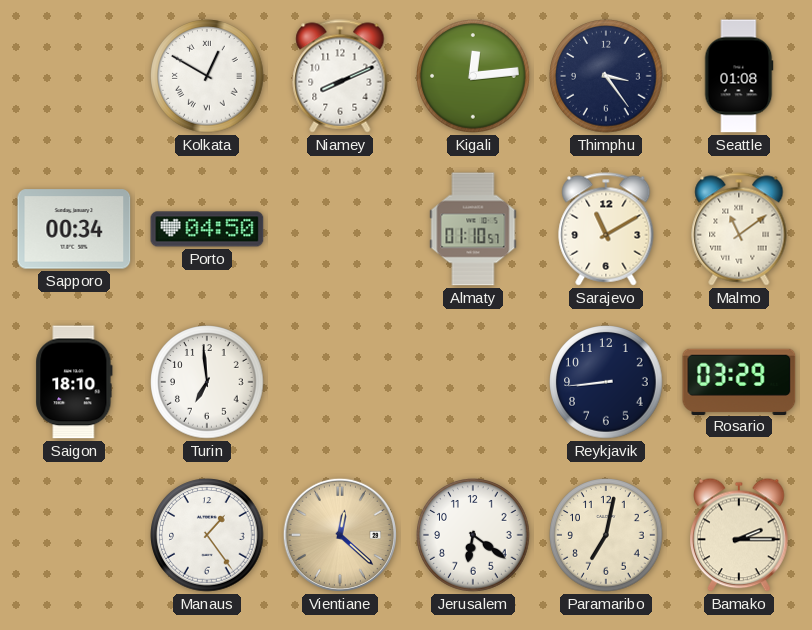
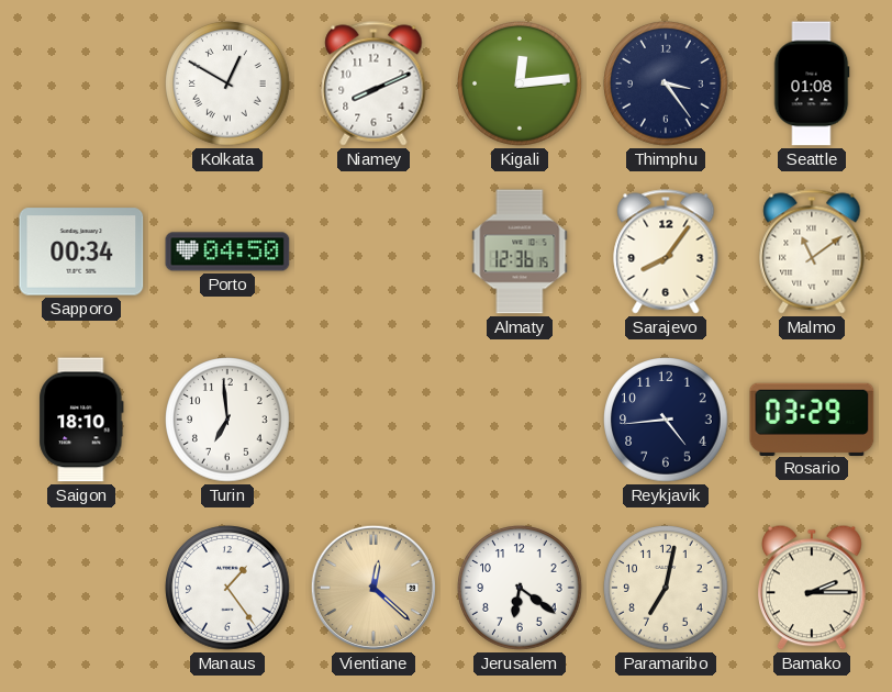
Almaty: 01:10 -> 12:36 (520, 252)
Sarajevo: 11:10 -> 8:06 (666, 252)
Reykjavik: 8:44 -> 4:44 (666, 420)
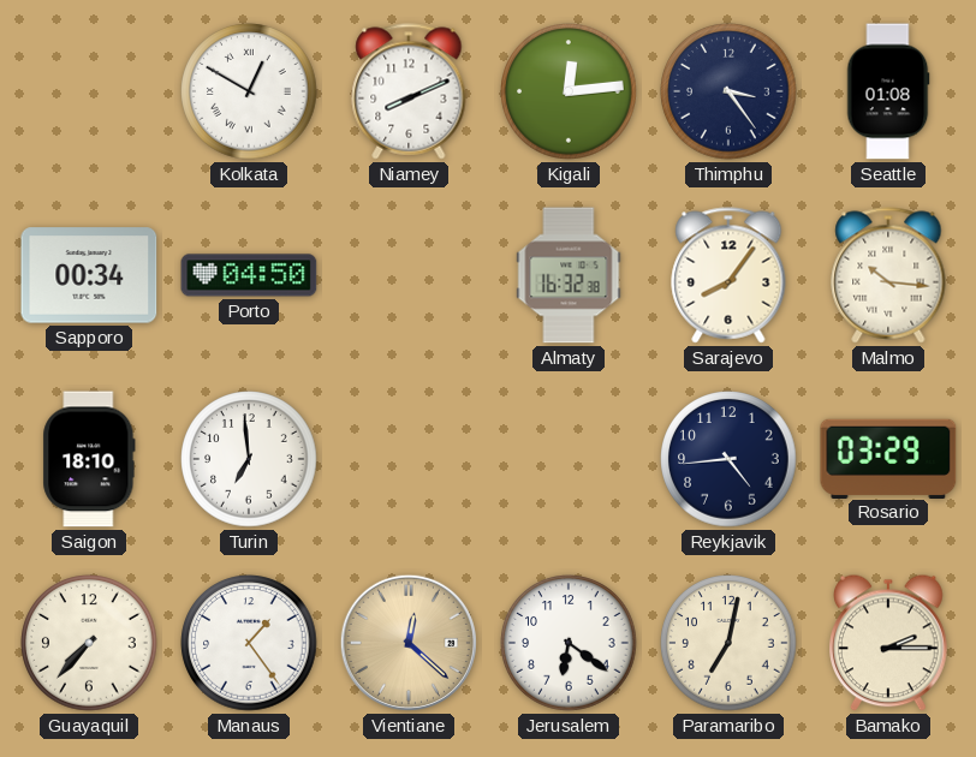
Almaty: 12:36 -> 16:32 (569, 275)
Malmo: 11:09 -> 10:16 (888, 275)
Guayaquil: none -> 7:37 (89, 643)
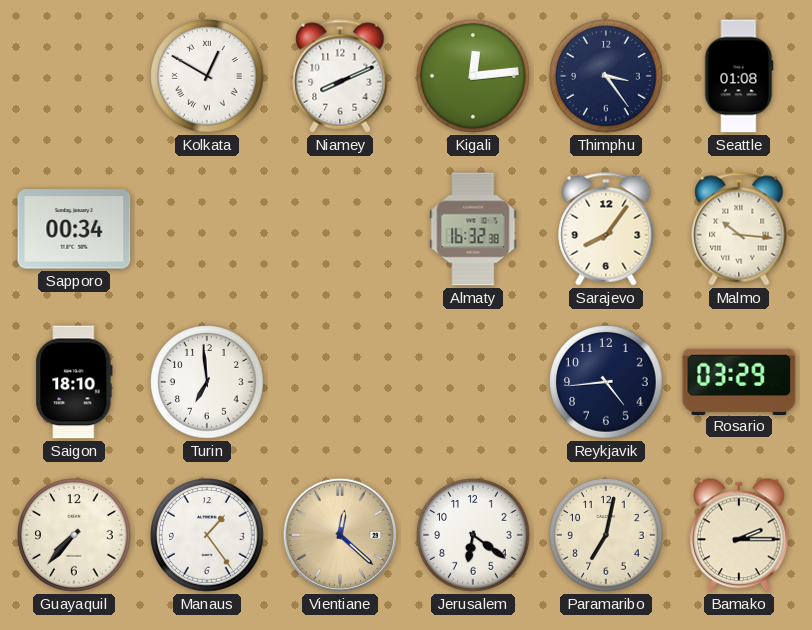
Porto: 04:50 -> none (249, 275)
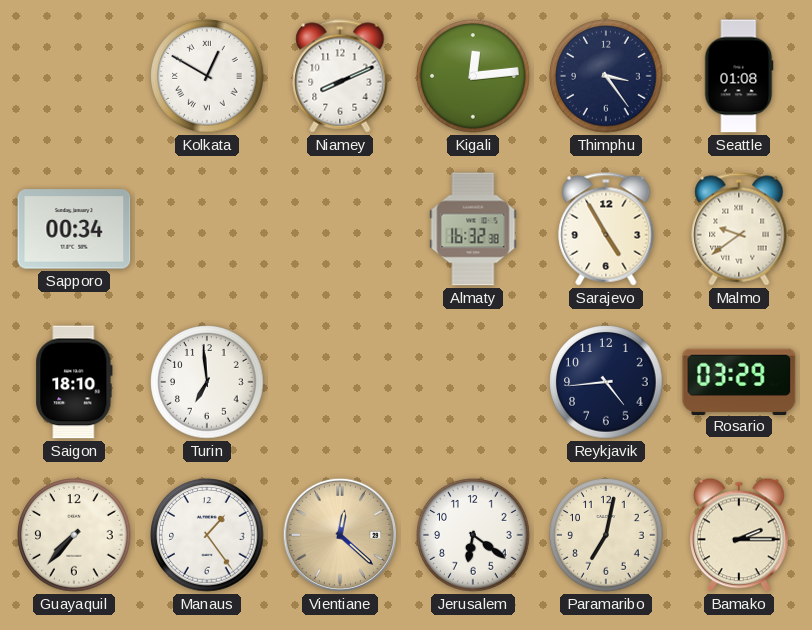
Sarajevo: 8:06 -> 4:55 (606, 229)
Malmo: 10:16 -> 9:39 (739, 229)
